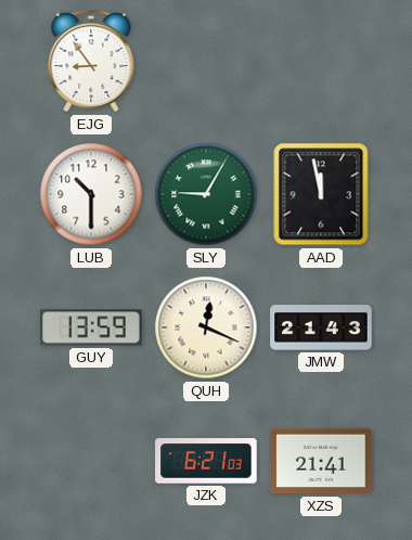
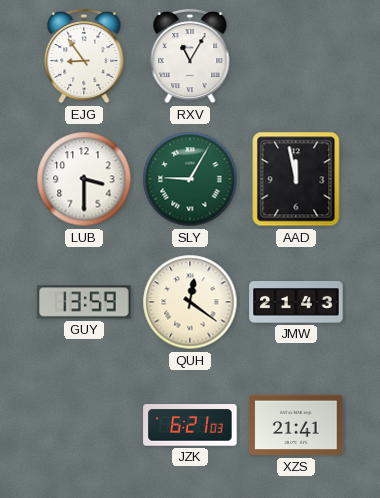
RXV: none -> 11:05 (190, 56)
LUB: 10:30 -> 3:30 (84, 179)
QUH: 12:19 -> 12:21 (190, 302)
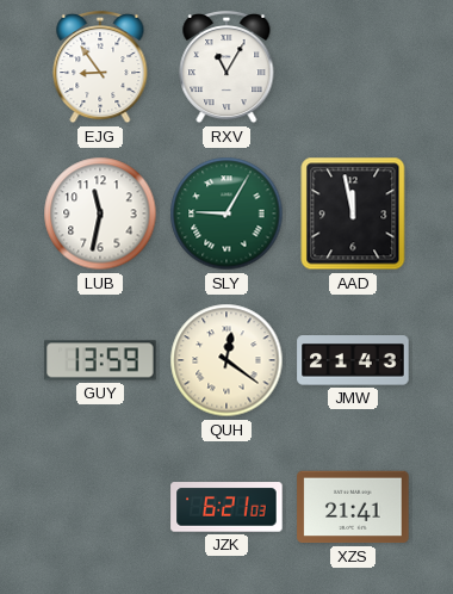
LUB: 3:30 -> 11:32 (100, 214)
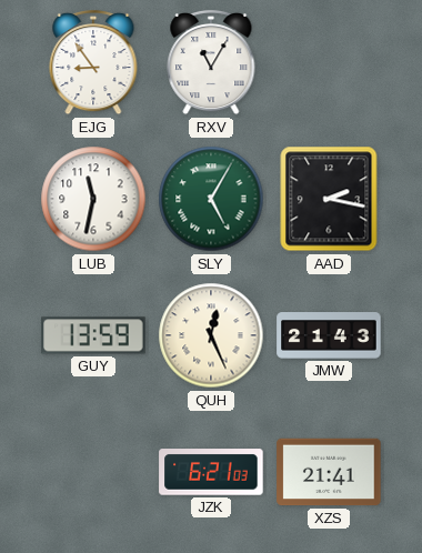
SLY: 9:05 -> 5:05 (211, 199)
AAD: 11:58 -> 2:17 (329, 199)
QUH: 12:21 -> 12:26 (211, 335)
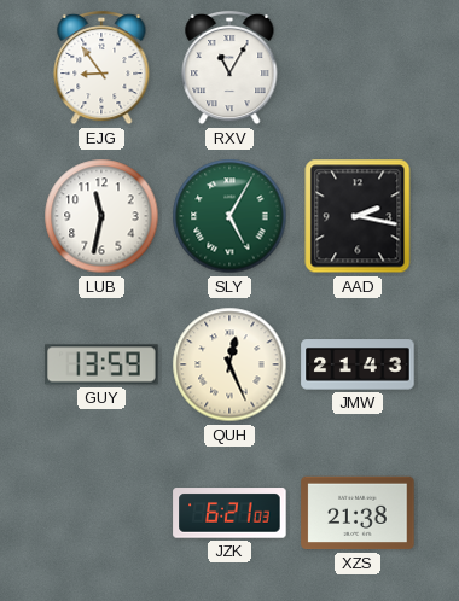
XZS: 21:41 -> 21:38 (358, 513)
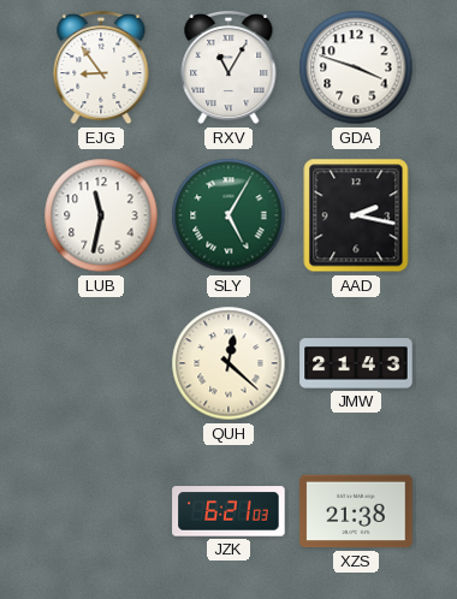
GDA: none -> 3:48 (356, 67)
GUY: 13:59 -> none (101, 364)
QUH: 12:26 -> 12:22 (228, 363)
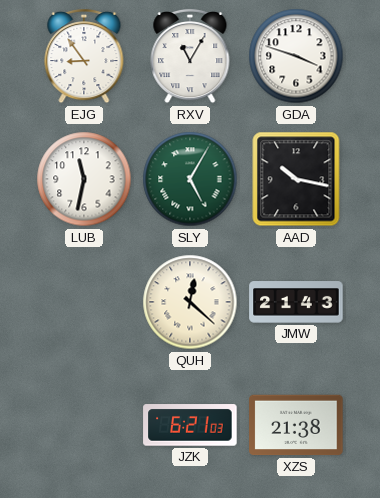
AAD: 2:17 -> 10:17 (296, 179)
